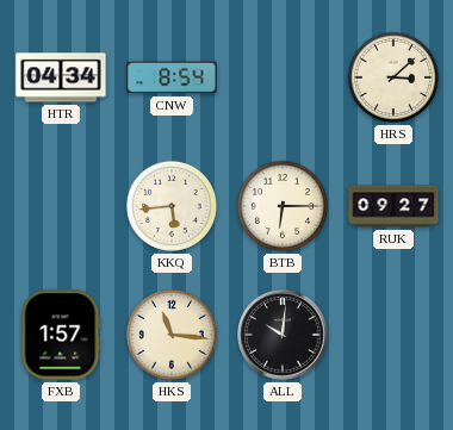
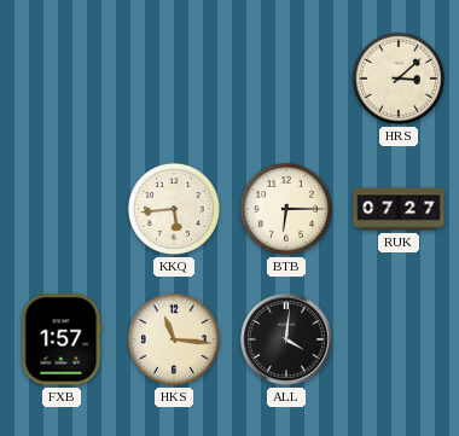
HTR: 04:34 -> none (61, 77)
CNW: 8:54 -> none (172, 77)
RUK: 09:27 -> 07:27 (399, 209)
ALL: 10:01 -> 4:01 (286, 339)
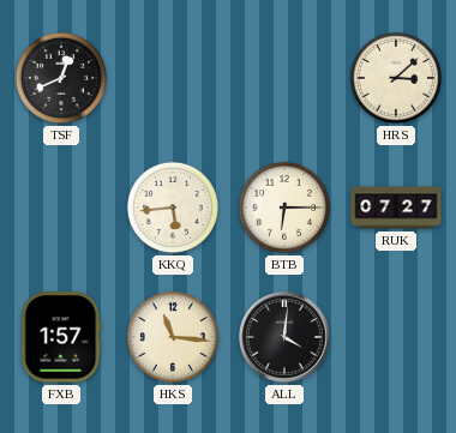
TSF: none -> 12:41 (61, 78)
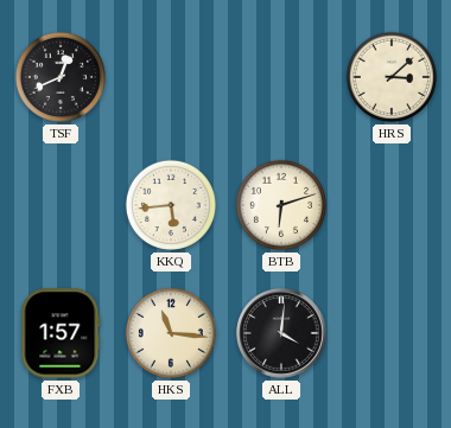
BTB: 6:15 -> 6:12 (281, 205)
RUK: 07:27 -> none (396, 208)
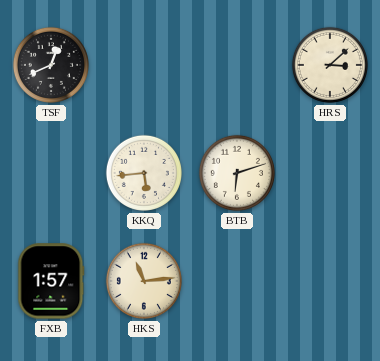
HKS: 11:16 -> 11:14 (144, 281)
ALL: 4:01 -> none (281, 333)
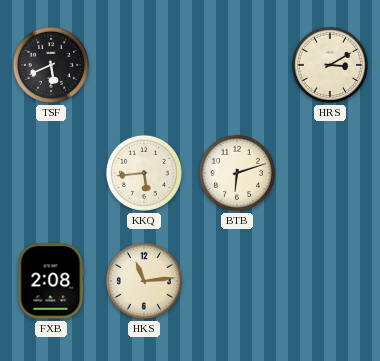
TSF: 12:41 -> 5:41 (51, 65)
HRS: 3:08 -> 3:10 (330, 65)
FXB: 1:57 -> 2:08 (51, 281)
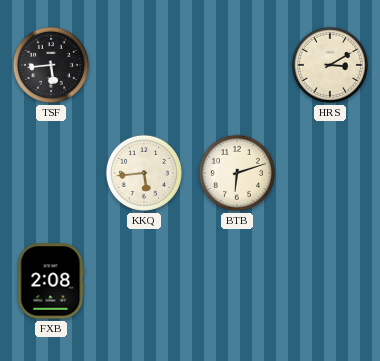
TSF: 5:41 -> 5:44 (51, 65)
HKS: 11:14 -> none (144, 281)
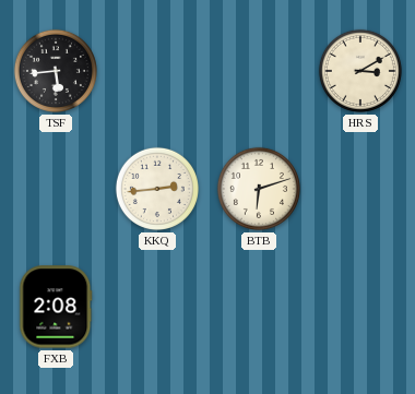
KKQ: 5:44 -> 2:44 (157, 189)
